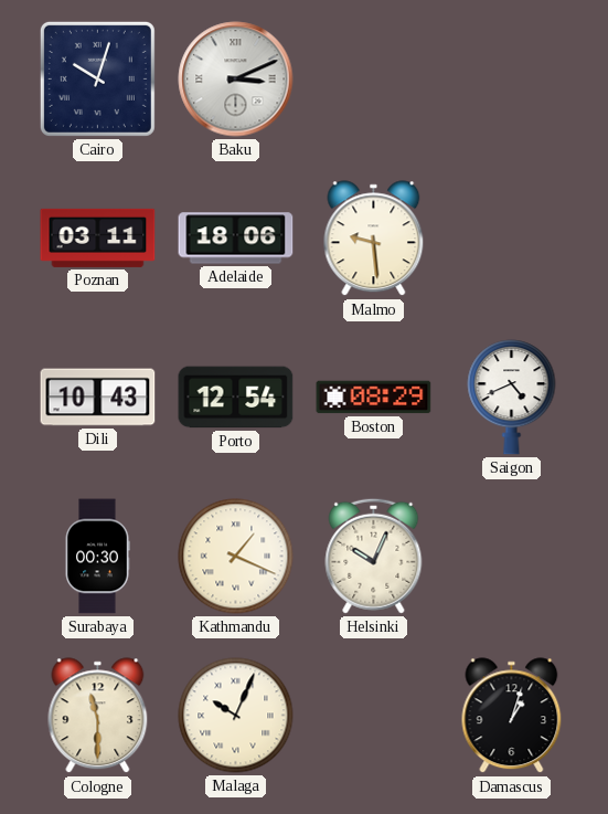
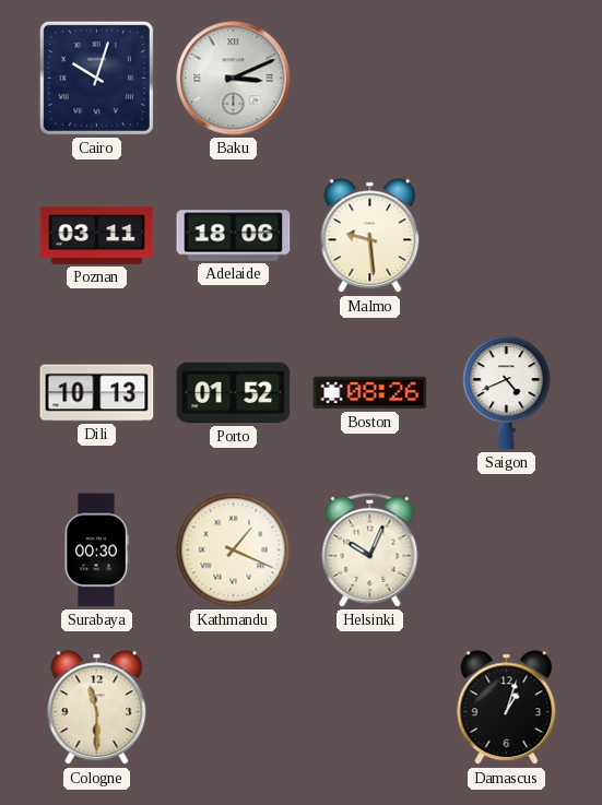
Dili: 10:43 -> 10:13 (97, 393)
Porto: 12:54 -> 01:52 (234, 393)
Boston: 08:29 -> 08:26 (370, 393)
Malaga: 10:04 -> none (236, 716)
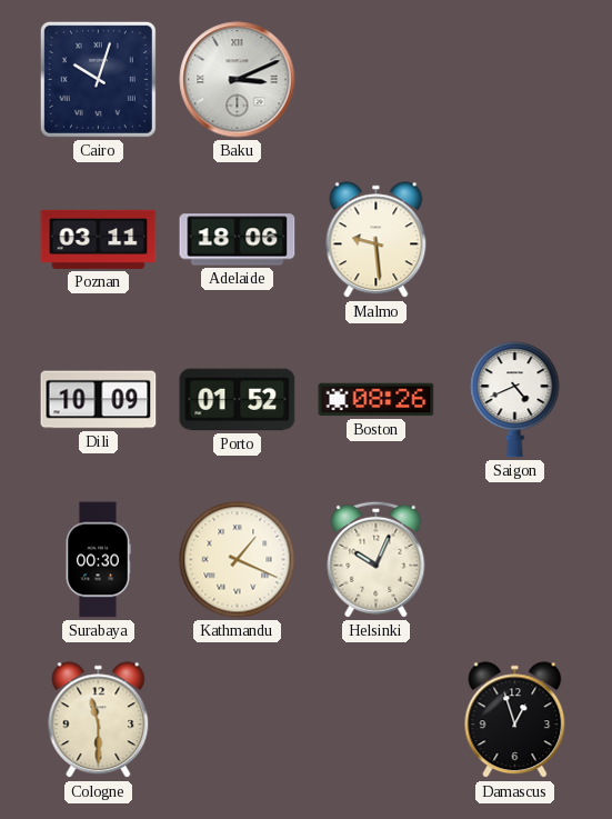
Dili: 10:13 -> 10:09 (99, 400)
Damascus: 1:03 -> 12:57 (515, 720)
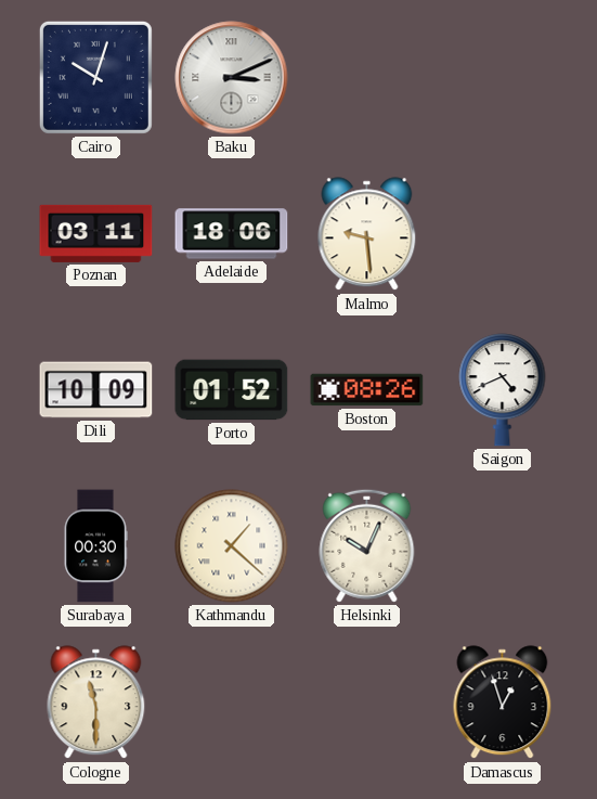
Kathmandu: 1:19 -> 1:22 (232, 546)
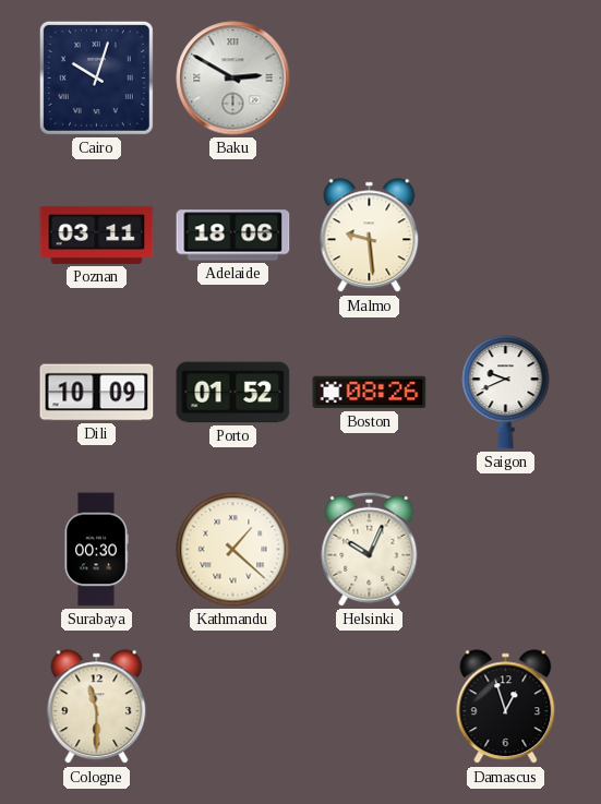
Baku: 3:11 -> 2:50 (233, 79)
Saigon: 4:41 -> 9:41 (506, 393)
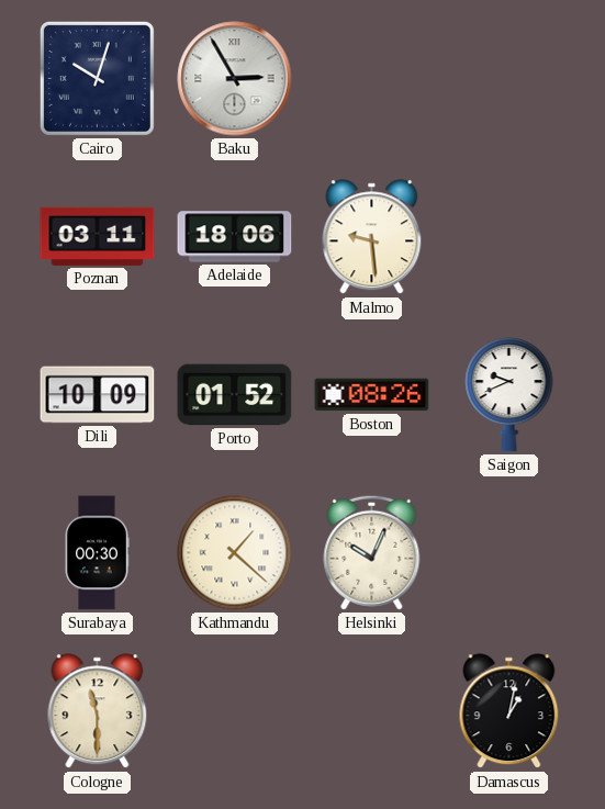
Baku: 2:50 -> 2:55 (235, 79)
Damascus: 12:57 -> 1:02 (509, 711)
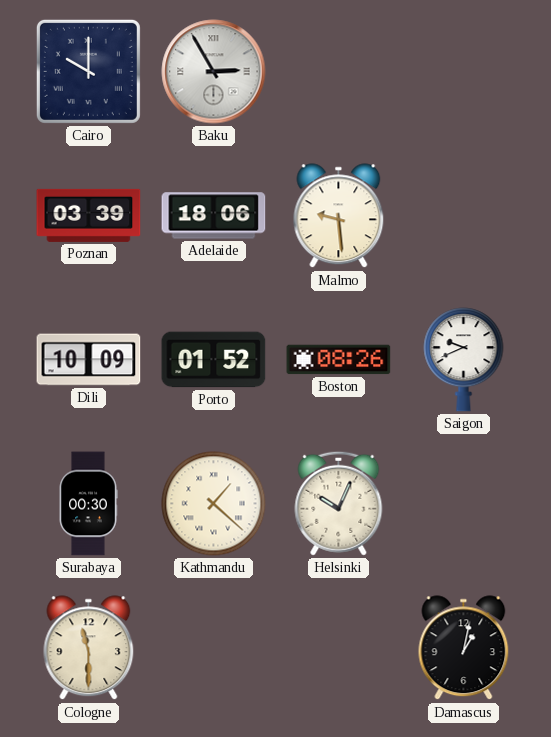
Cairo: 10:03 -> 10:00 (88, 71)
Poznan: 03:11 -> 03:39 (89, 215)
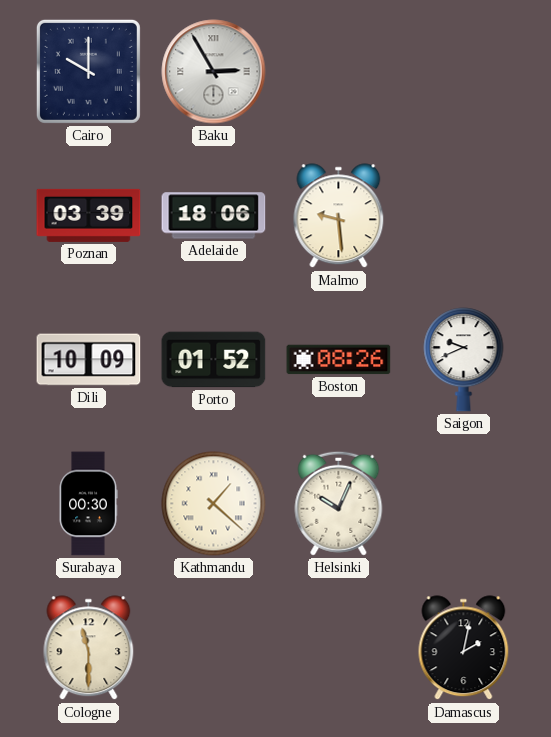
Damascus: 1:02 -> 2:02 (464, 648)
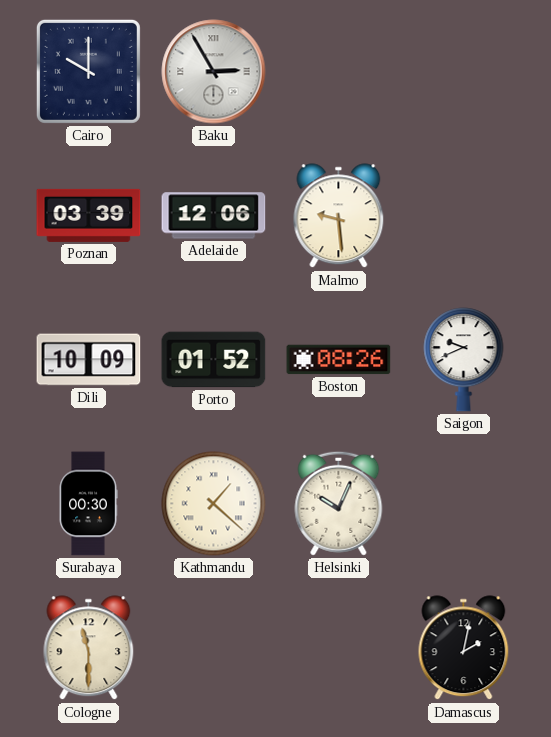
Adelaide: 18:06 -> 12:06 (214, 216)
